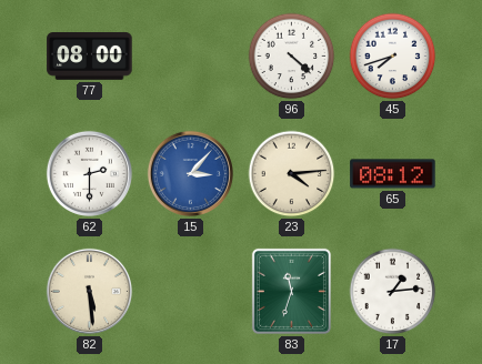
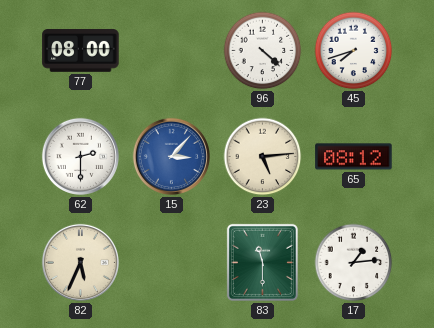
23: 4:14 -> 5:14 (263, 157)
82: 5:29 -> 5:34 (80, 262)
83: 11:33 -> 11:30 (262, 262)
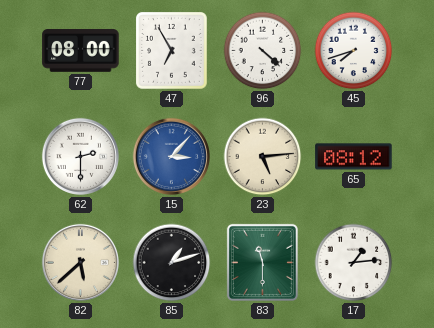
47: none -> 6:55 (172, 51)
82: 5:34 -> 5:38 (80, 262)
85: none -> 1:12 (172, 263)
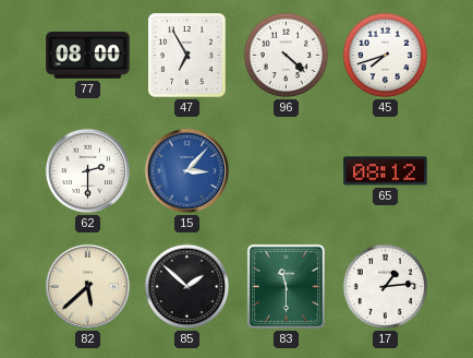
23: 5:14 -> none (263, 157)
85: 1:12 -> 1:52 (187, 287)
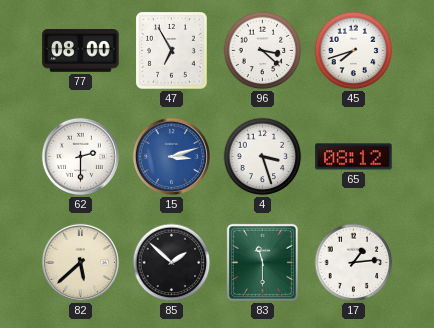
96: 4:22 -> 3:22 (263, 51)
15: 3:07 -> 3:12 (171, 156)
4: none -> 3:27 (263, 157)
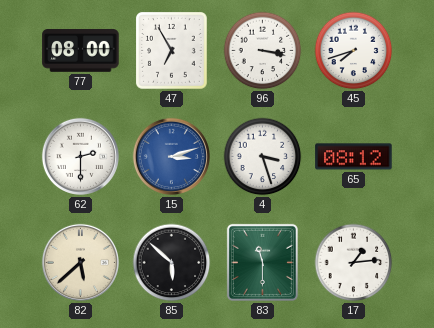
96: 3:22 -> 3:17 (263, 51)
85: 1:52 -> 5:52 (172, 263)
